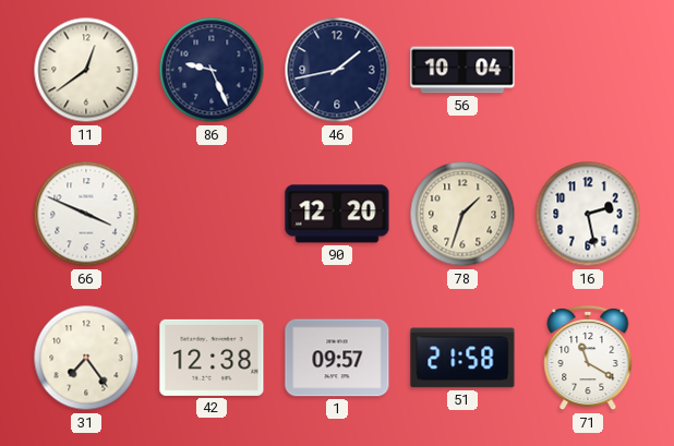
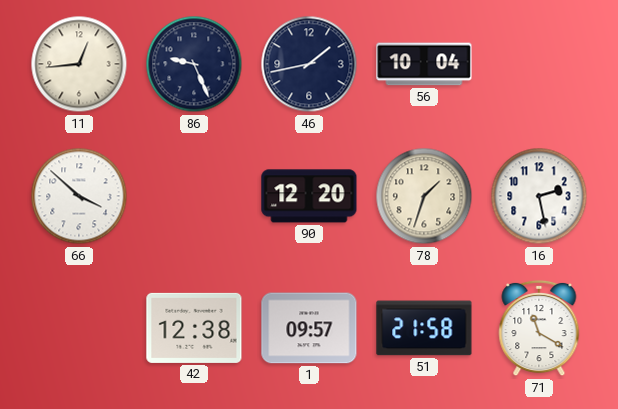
11: 12:39 -> 12:44 (79, 64)
66: 3:49 -> 3:52 (79, 196)
31: 7:24 -> none (86, 358)
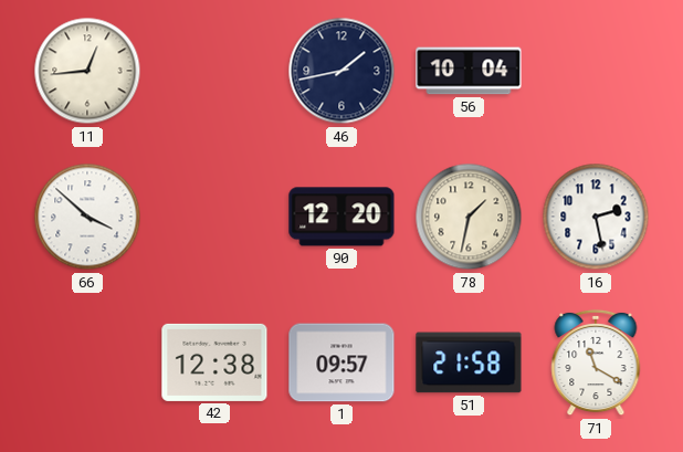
86: 9:26 -> none (194, 64)
78: 1:33 -> 1:32 (469, 217)
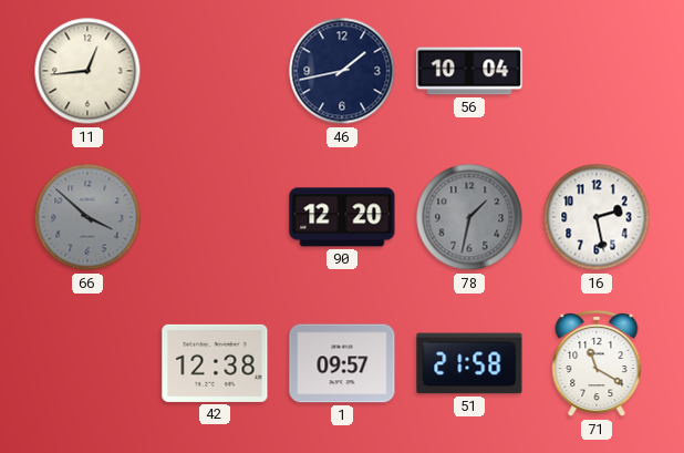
66 dial: white -> grey (87, 217)
78 dial: cream -> grey (469, 217)
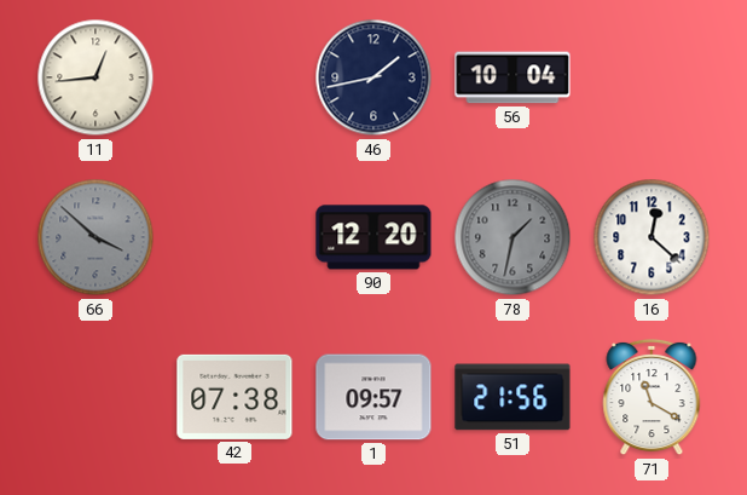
16: 2:28 -> 12:22 (652, 237)
42: 12:38 -> 07:38 (234, 397)
51: 21:58 -> 21:56 (513, 397)
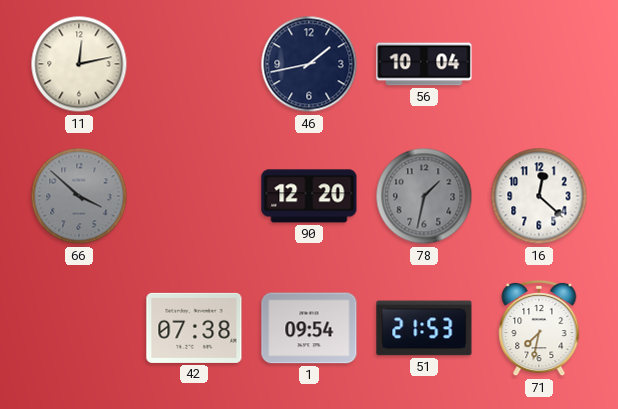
11: 12:44 -> 12:13 (79, 64)
1: 09:57 -> 09:54 (309, 328)
51: 21:56 -> 21:53 (424, 328)
71: 11:20 -> 7:32 (539, 328)
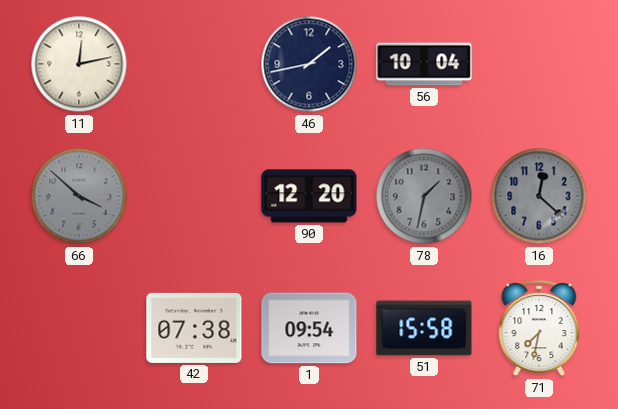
16 dial: white -> grey (539, 196)
51: 21:53 -> 15:58 (424, 328)
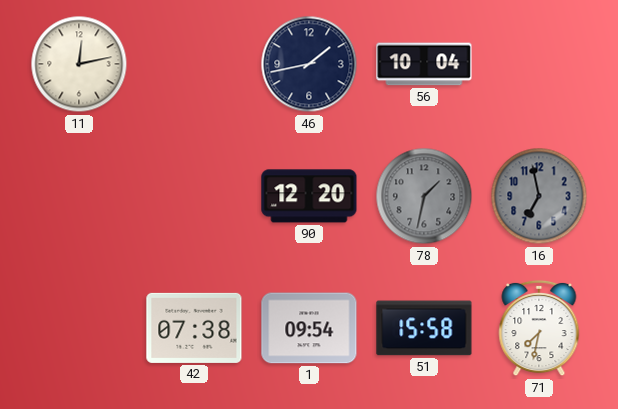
66: 3:52 -> none (79, 196)
16: 12:22 -> 6:58 (539, 196)
